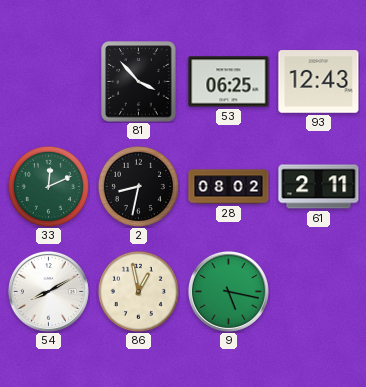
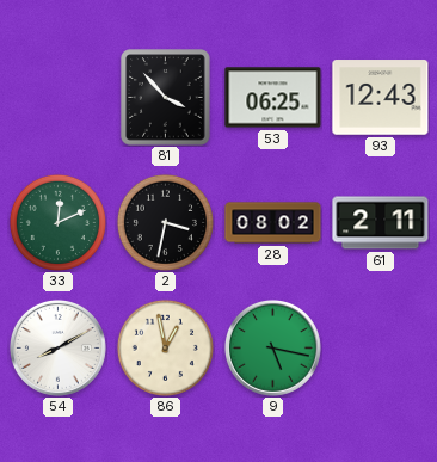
2: 8:32 -> 3:32 (165, 222)
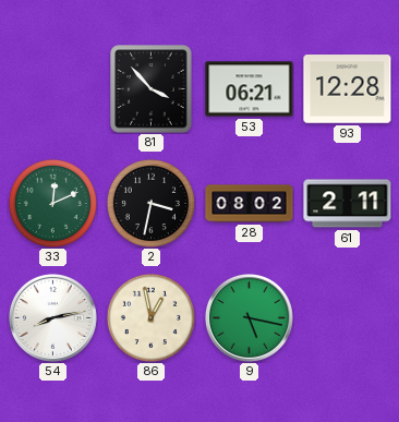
53: 06:25 -> 06:21 (250, 89)
93: 12:43 -> 12:28 (348, 89)
54: 8:10 -> 8:13 (52, 317)
